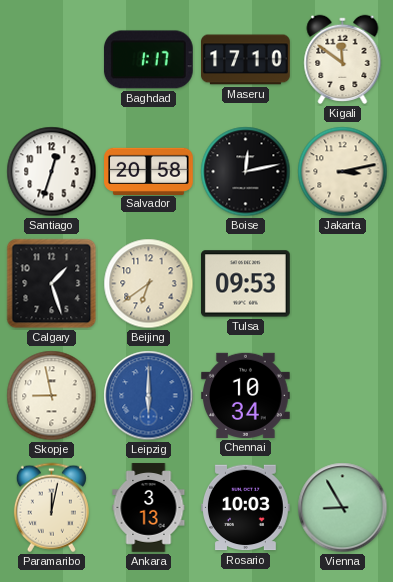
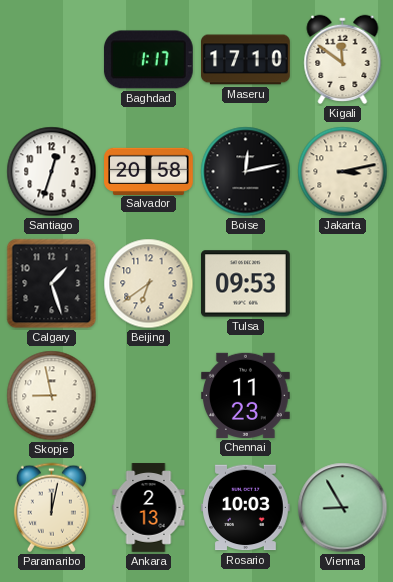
Leipzig: 6:00 -> none (149, 396)
Chennai: 10:34 -> 11:23 (246, 395)
Ankara: 3:13 -> 2:13 (149, 508)
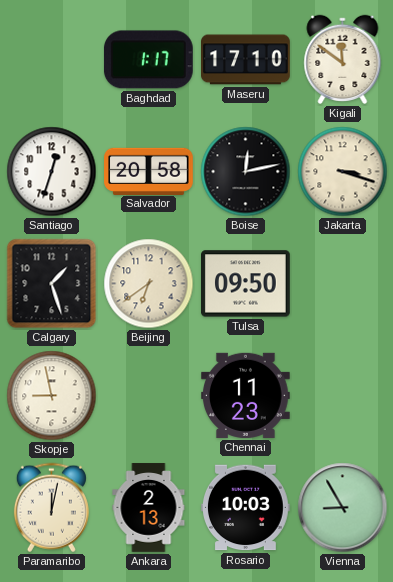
Jakarta: 3:13 -> 3:18 (343, 172)
Tulsa: 09:53 -> 09:50 (246, 284)
